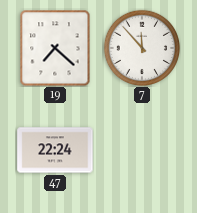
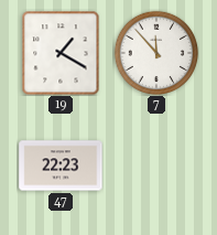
19: 7:22 -> 1:20 (61, 53)
47: 22:24 -> 22:23 (61, 165)
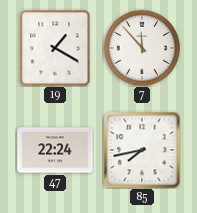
47: 22:23 -> 22:24 (55, 150)
85: none -> 7:43 (142, 150)
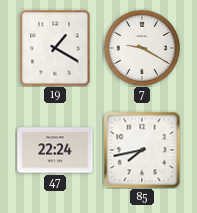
7: 11:53 -> 9:20 (142, 48)
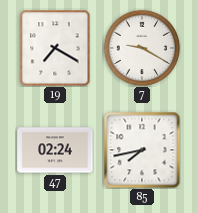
19: 1:20 -> 7:20 (55, 48)
47: 22:24 -> 02:24 (55, 150)
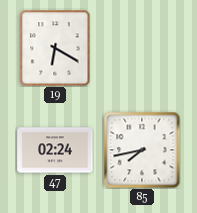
19: 7:20 -> 6:20 (55, 48)
7: 9:20 -> none (142, 48)
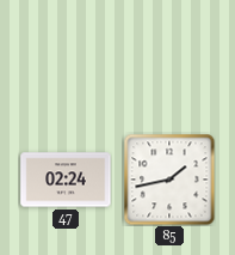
19: 6:20 -> none (55, 48)
85: 7:43 -> 1:43 (169, 180)
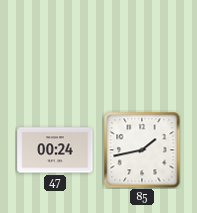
47: 02:24 -> 00:24 (55, 150)
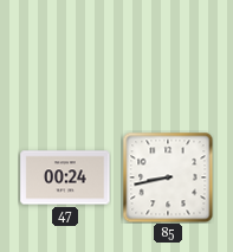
85: 1:43 -> 8:43 (168, 177)
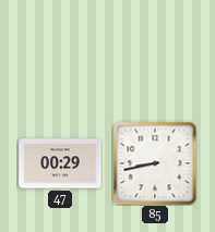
47: 00:24 -> 00:29 (60, 163)
